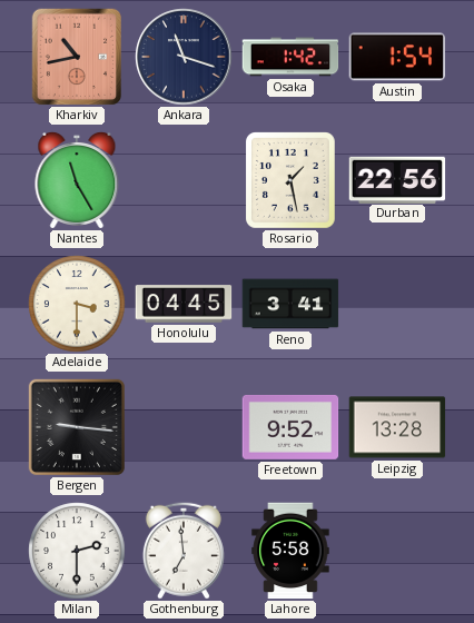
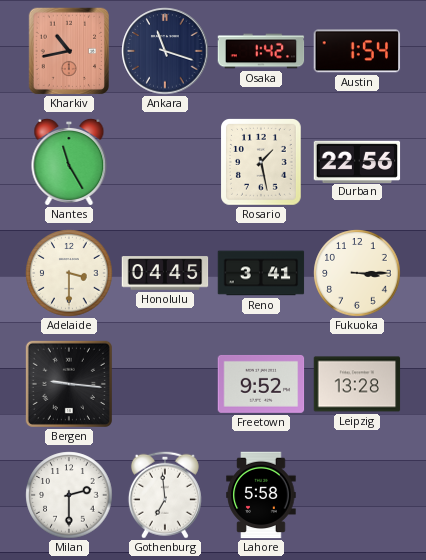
Fukuoka: none -> 3:15 (357, 273)
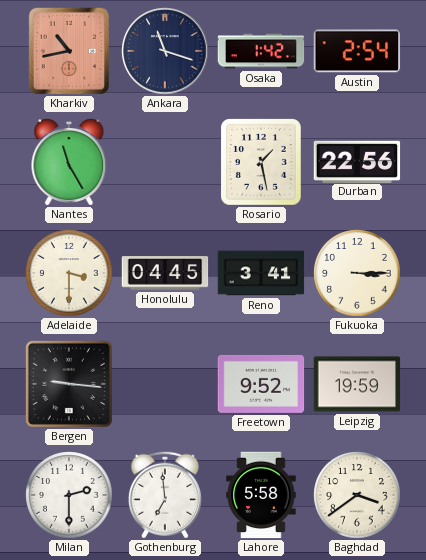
Austin: 1:54 -> 2:54 (357, 51)
Leipzig: 13:28 -> 19:59 (357, 384)
Baghdad: none -> 3:39 (357, 495)
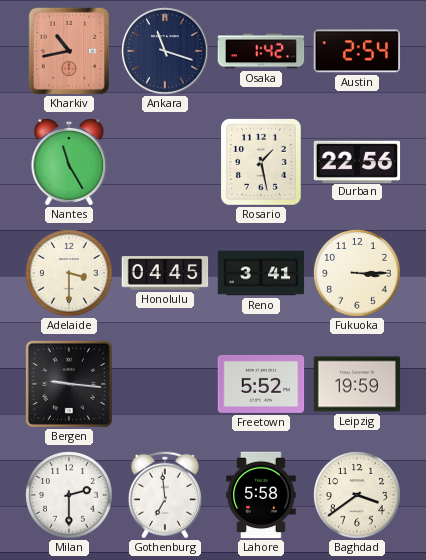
Freetown: 9:52 -> 5:52 (261, 384)
